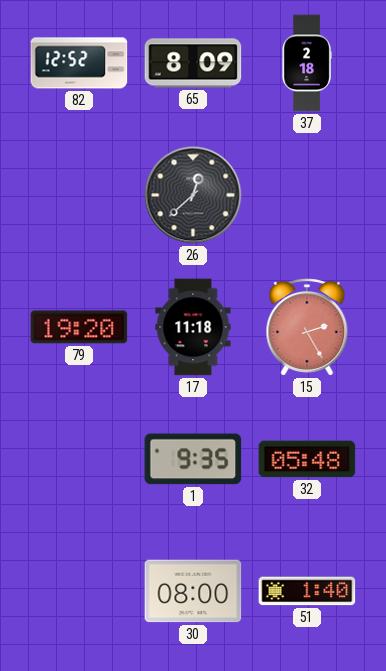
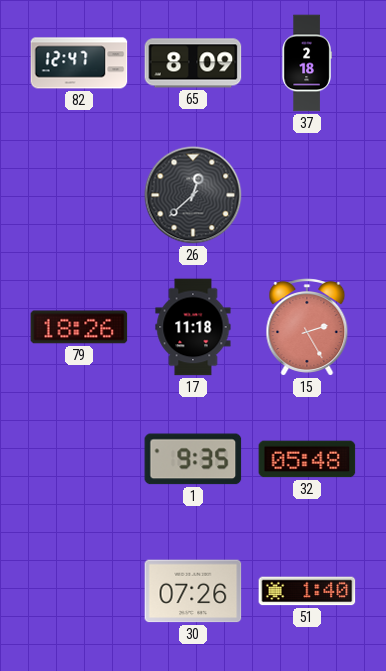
82: 12:52 -> 12:47 (79, 63)
79: 19:20 -> 18:26 (79, 327)
30: 08:00 -> 07:26 (193, 591)
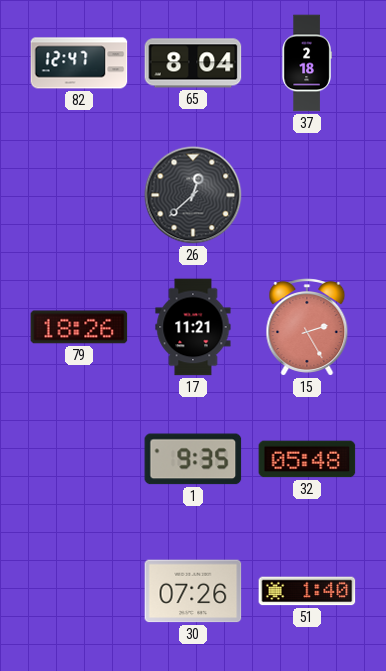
65: 8:09 -> 8:04 (193, 63)
17: 11:18 -> 11:21 (193, 327)
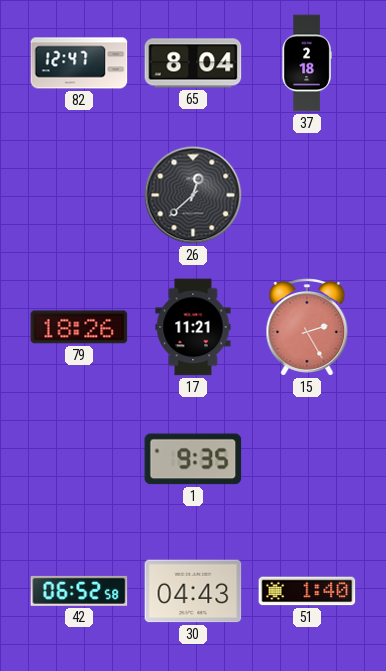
32: 05:48 -> none (307, 459)
42: none -> 06:52 (79, 591)
30: 07:26 -> 04:43 (193, 591)
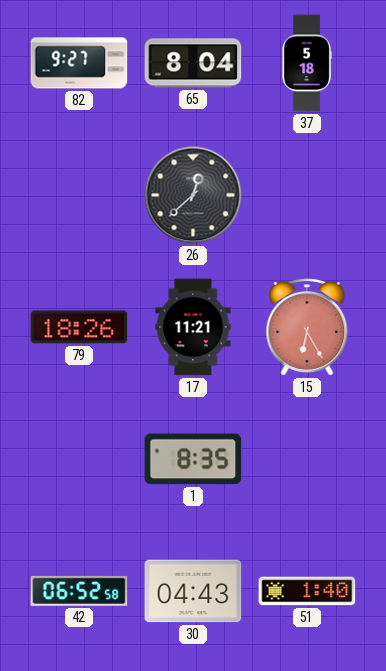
82: 12:47 -> 9:27 (79, 63)
37: 2:18 -> 5:18 (307, 63)
15: 2:25 -> 6:25 (307, 328)
1: 9:35 -> 8:35 (193, 459)
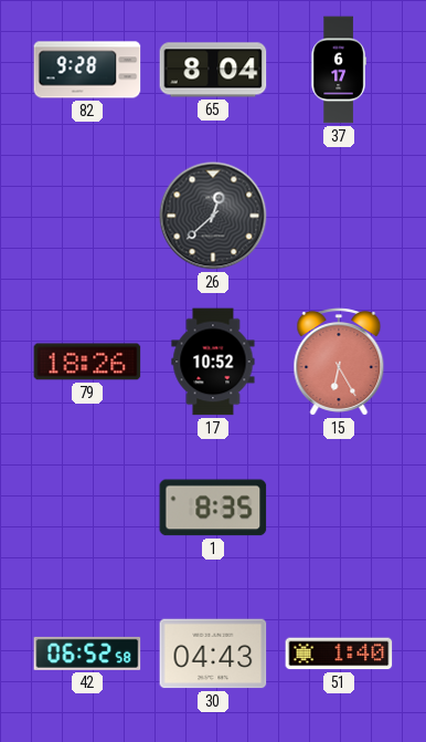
82: 9:27 -> 9:28 (87, 70)
37: 5:18 -> 6:17 (339, 70)
17: 11:21 -> 10:52 (213, 362)
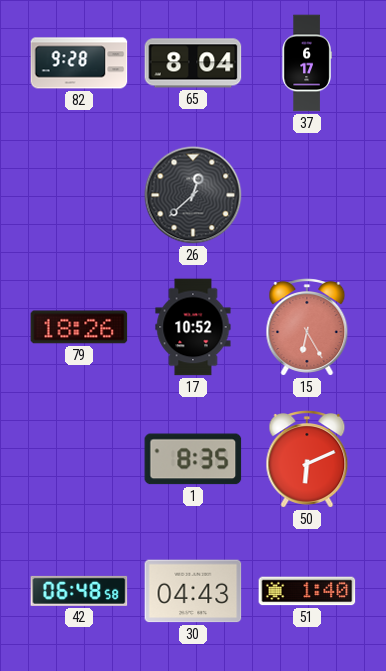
50: none -> 6:11 (307, 460)
42: 06:52 -> 06:48 (79, 591)
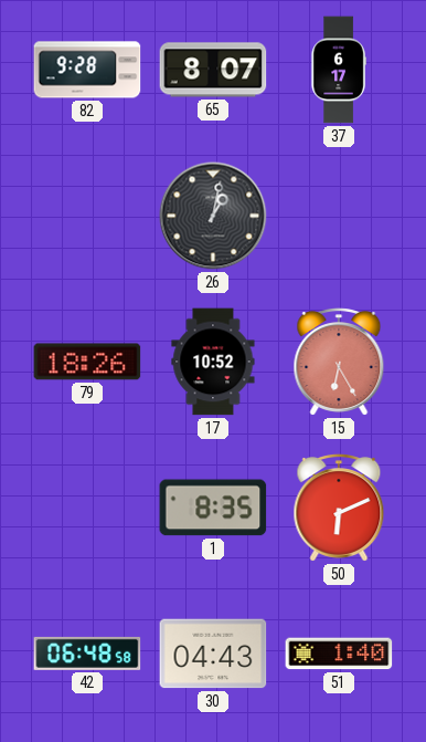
65: 8:04 -> 8:07 (213, 70)
26: 12:38 -> 1:02 (213, 216)
